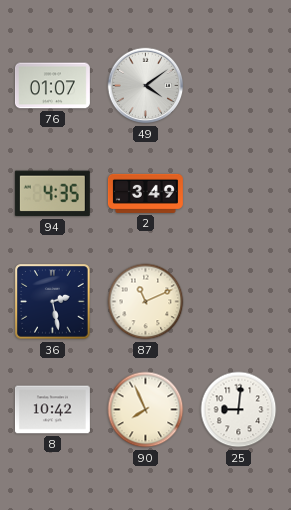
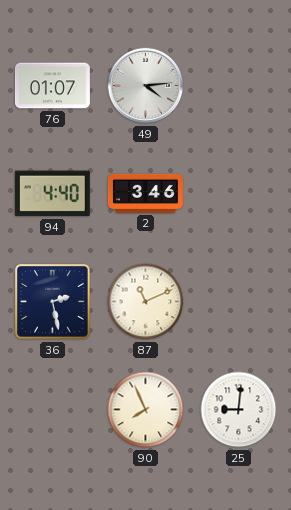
49: 4:09 -> 4:14 (146, 86)
94: 4:35 -> 4:40 (52, 194)
2: 3:49 -> 3:46 (145, 193)
8: 10:42 -> none (52, 410)
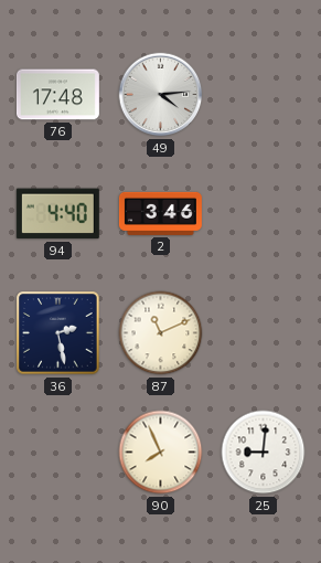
76: 01:07 -> 17:48 (57, 95)
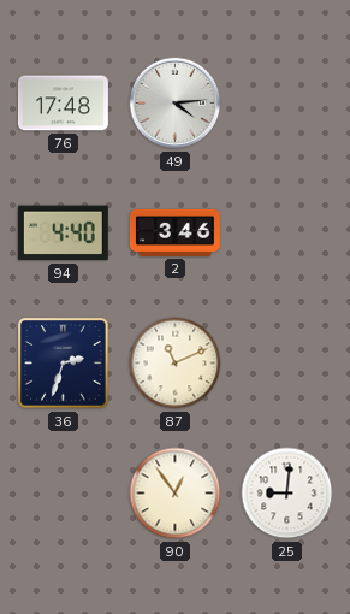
36: 2:28 -> 2:33 (64, 364)
90: 7:56 -> 12:54 (176, 494)
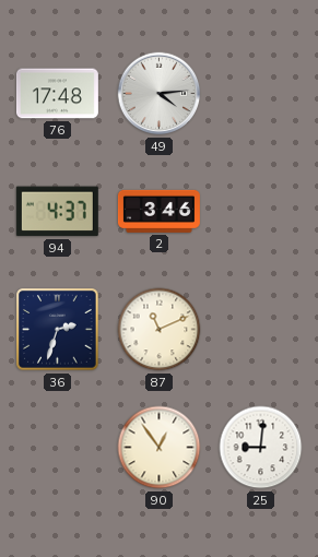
94: 4:40 -> 4:37 (57, 212)
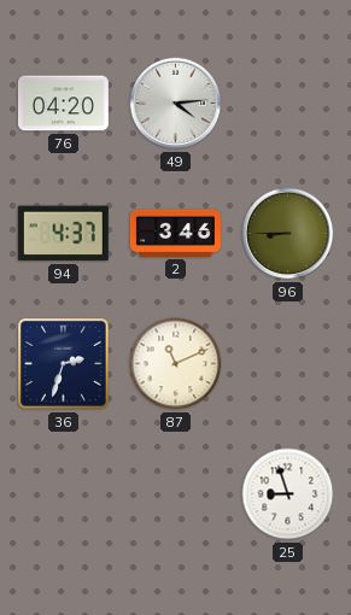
76: 17:48 -> 04:20 (63, 104)
96: none -> 8:45 (288, 234)
90: 12:54 -> none (160, 448)
25: 9:01 -> 8:57 (288, 494)
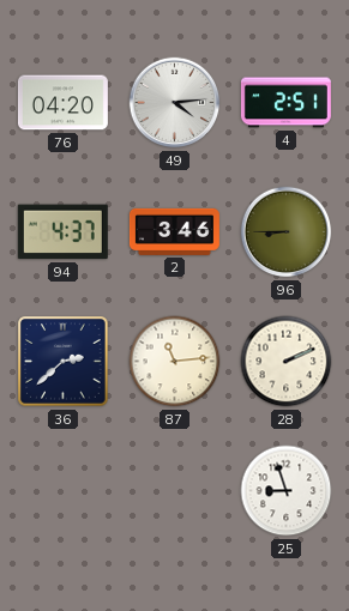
4: none -> 2:51 (285, 103)
36: 2:33 -> 2:38 (64, 362)
87: 11:11 -> 11:14 (175, 362)
28: none -> 2:11 (287, 362)
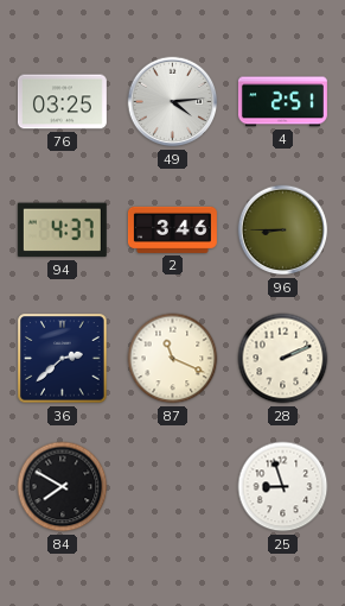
76: 04:20 -> 03:25 (62, 102)
87: 11:14 -> 11:19 (173, 359)
84: none -> 7:50 (63, 487)
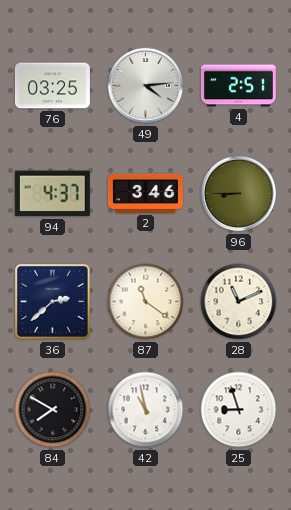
87: 11:19 -> 11:21 (146, 302)
28: 2:11 -> 11:11 (239, 302)
42: none -> 10:58 (146, 410)
